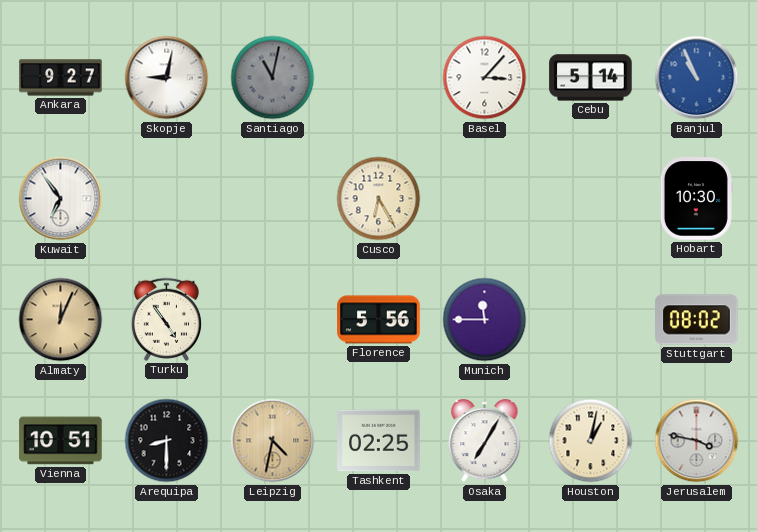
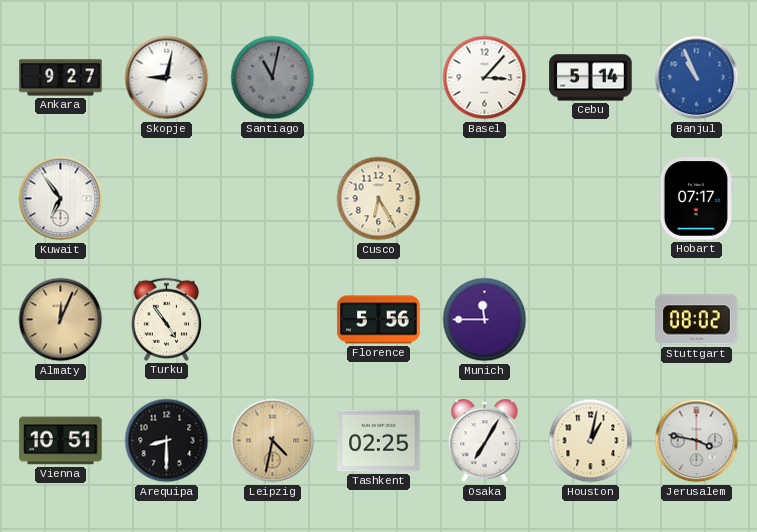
Hobart: 10:30 -> 07:17 (696, 199)
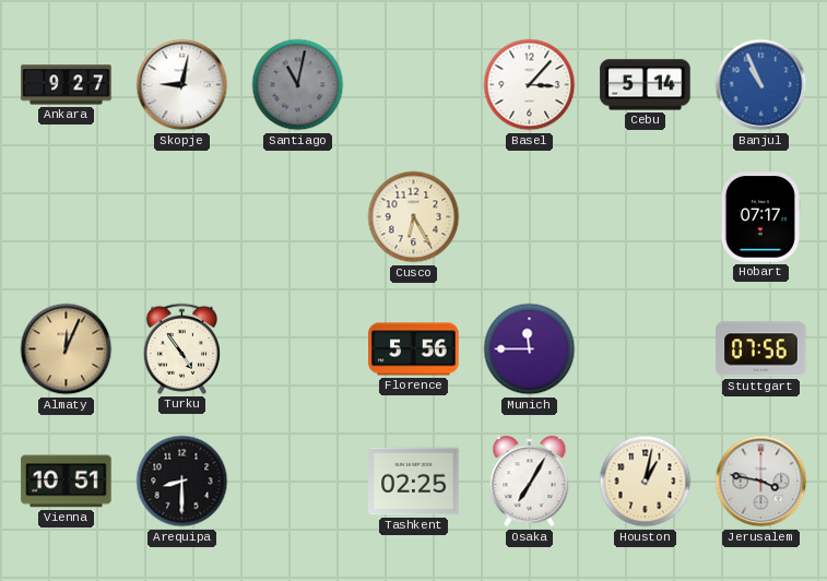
Kuwait: 6:54 -> none (61, 199)
Stuttgart: 08:02 -> 07:56 (761, 349)
Leipzig: 4:32 -> none (273, 441)
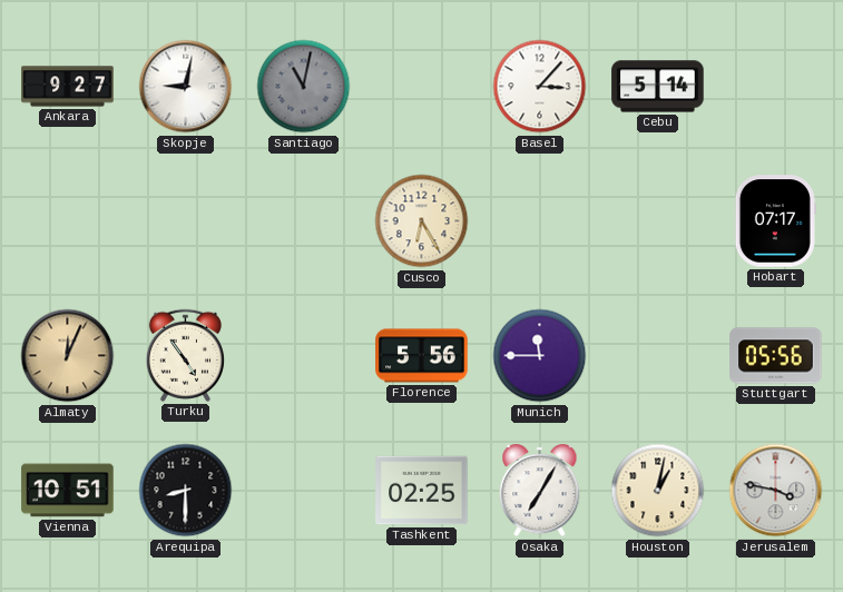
Banjul: 10:56 -> none (761, 85)
Stuttgart: 07:56 -> 05:56 (776, 356)
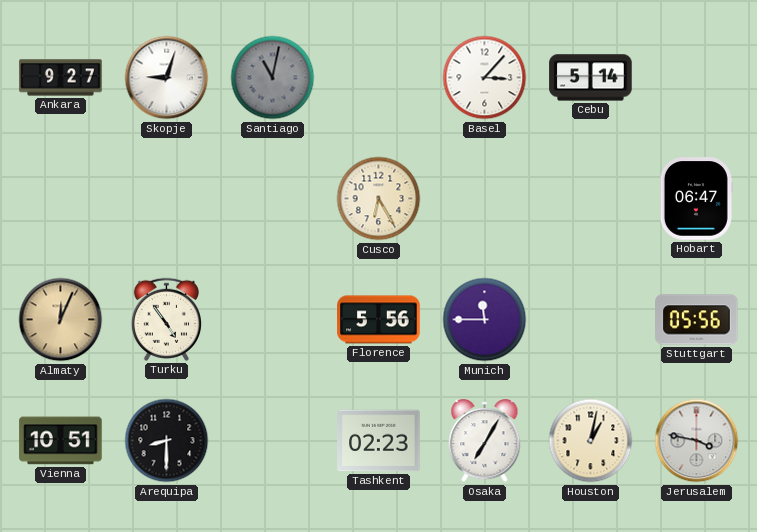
Skopje: 9:02 -> 9:03 (167, 78)
Hobart: 07:17 -> 06:47 (696, 199)
Tashkent: 02:25 -> 02:23 (379, 441)
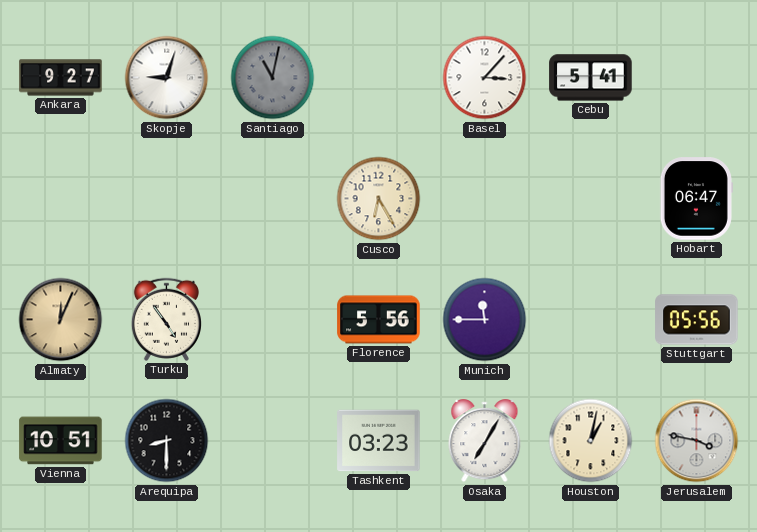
Cebu: 5:14 -> 5:41 (591, 78)
Tashkent: 02:23 -> 03:23 (379, 441)
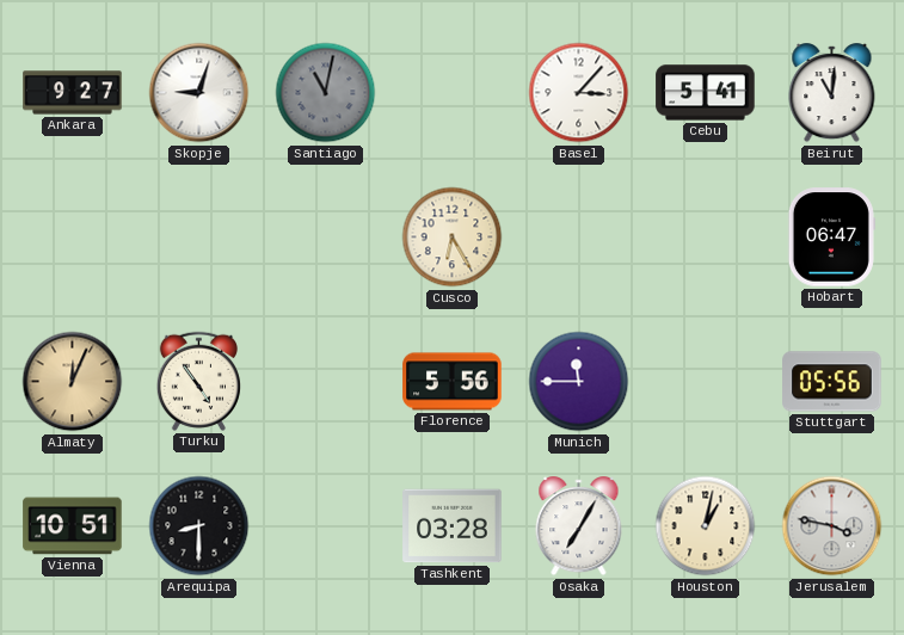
Beirut: none -> 11:01 (832, 93)
Tashkent: 03:23 -> 03:28 (453, 526)
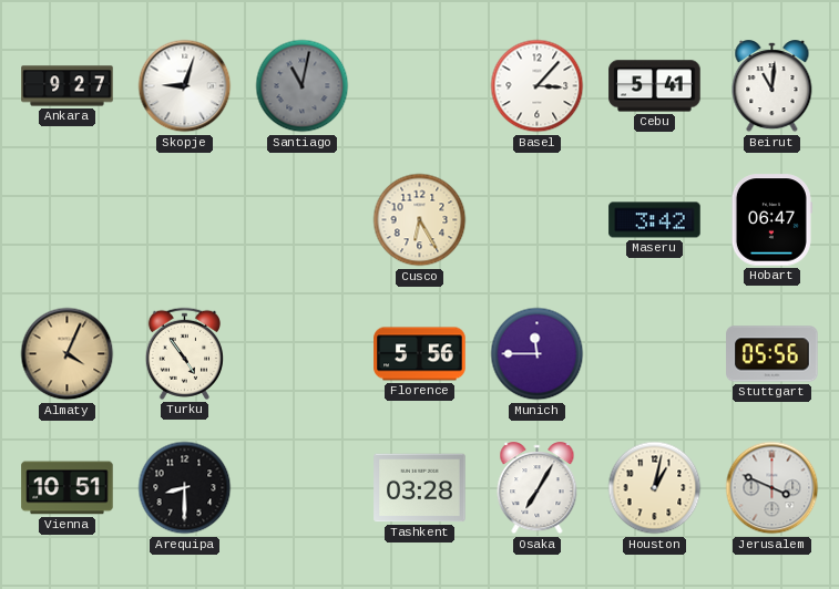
Maseru: none -> 3:42 (655, 220)
Almaty: 12:04 -> 4:04 (68, 354)
Jerusalem: 3:47 -> 3:49 (773, 488)
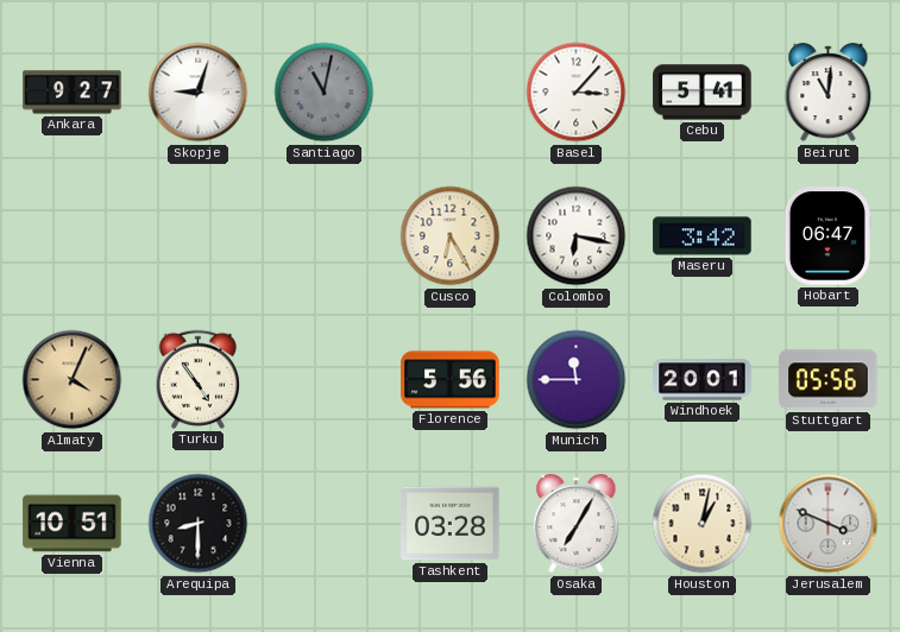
Colombo: none -> 6:17 (577, 236)
Windhoek: none -> 20:01 (703, 380)
